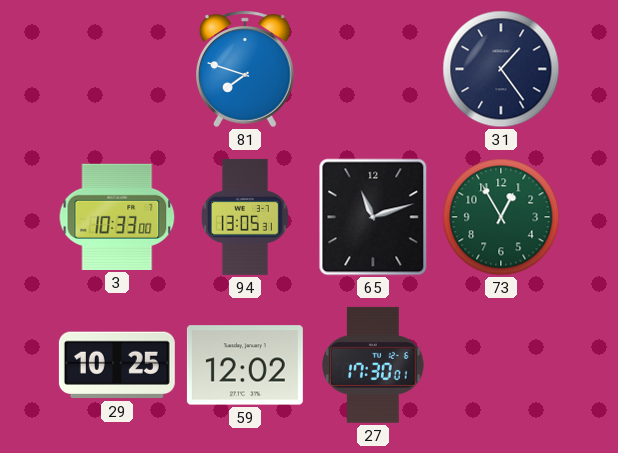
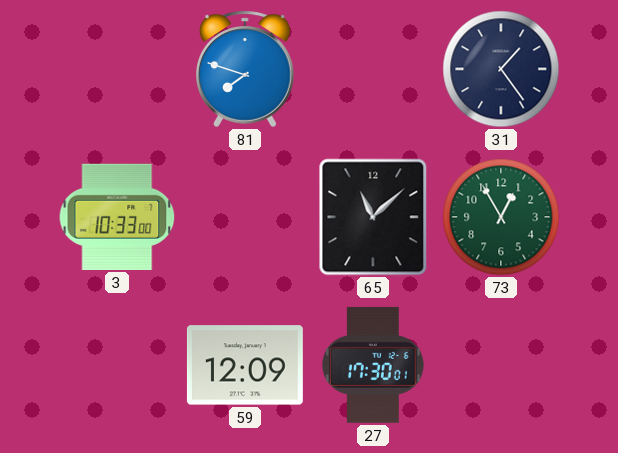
94: 13:05 -> none (246, 217)
65: 11:12 -> 11:08 (373, 217)
29: 10:25 -> none (117, 365)
59: 12:02 -> 12:09 (245, 365)
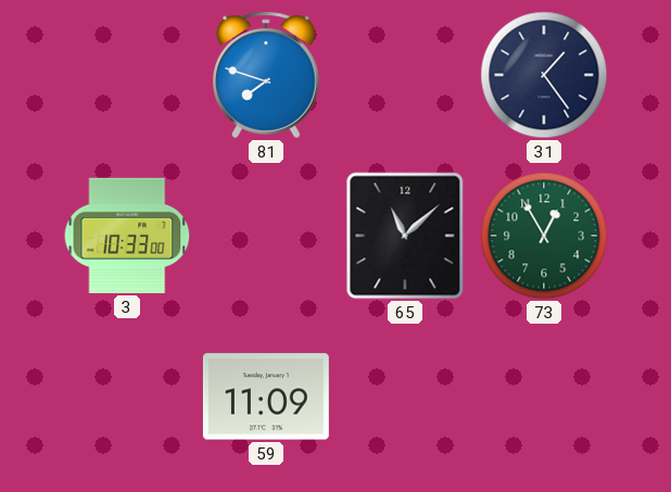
59: 12:09 -> 11:09 (266, 396)
27: 17:30 -> none (373, 365)
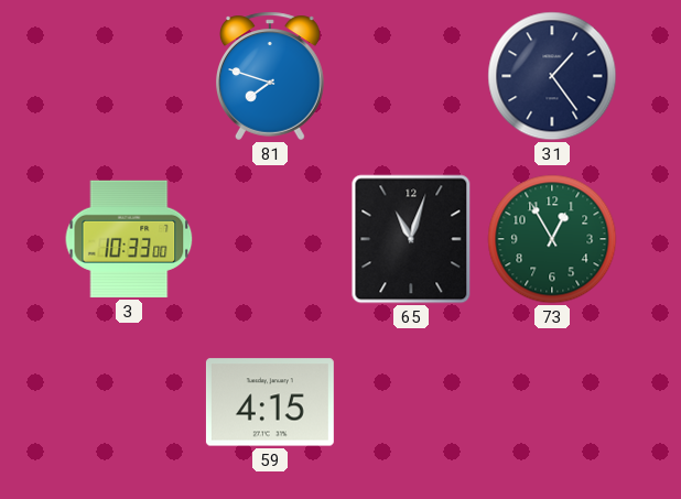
65: 11:08 -> 11:03 (411, 239)
59: 11:09 -> 4:15 (270, 402)
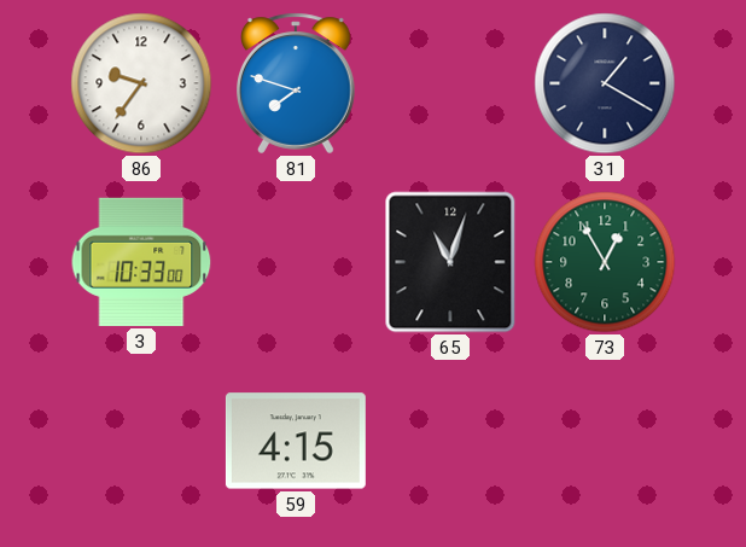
86: none -> 9:36 (141, 83)
31: 1:24 -> 1:20 (605, 83)
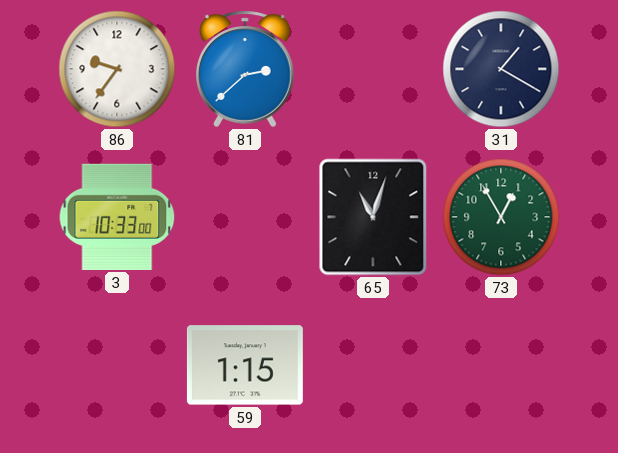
81: 7:48 -> 2:38 (246, 69)
59: 4:15 -> 1:15 (245, 365)
